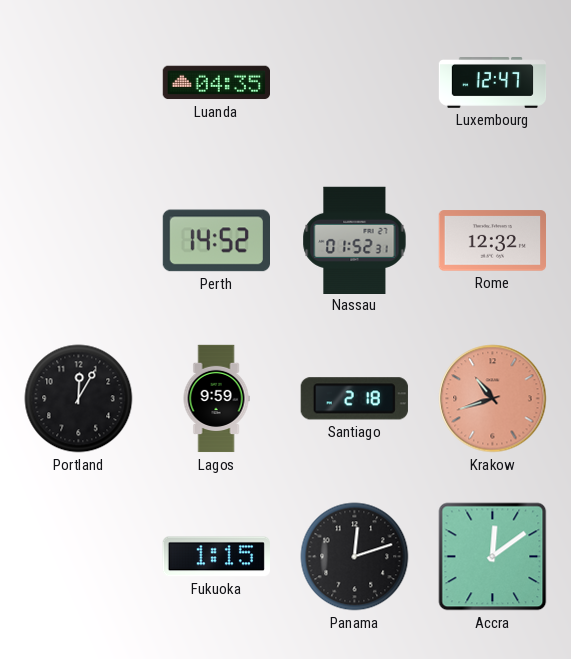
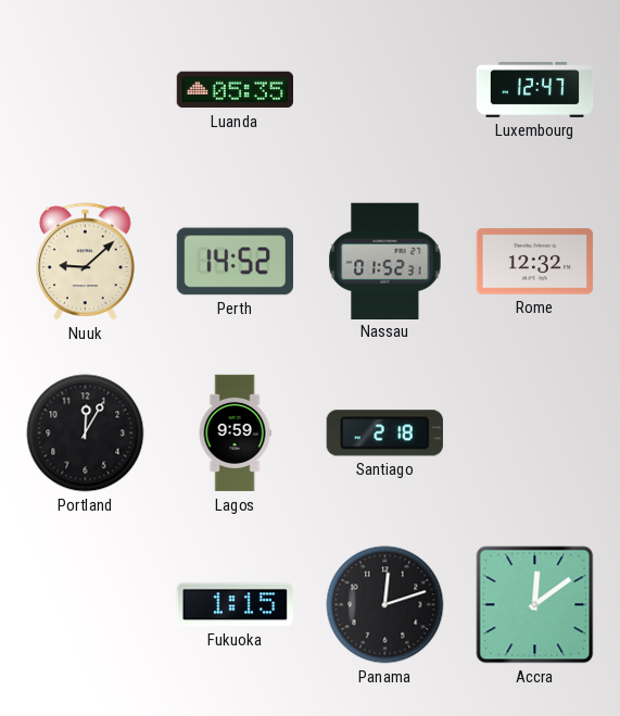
Luanda: 04:35 -> 05:35 (235, 90)
Nuuk: none -> 9:08 (86, 262)
Krakow: 10:42 -> none (493, 399)
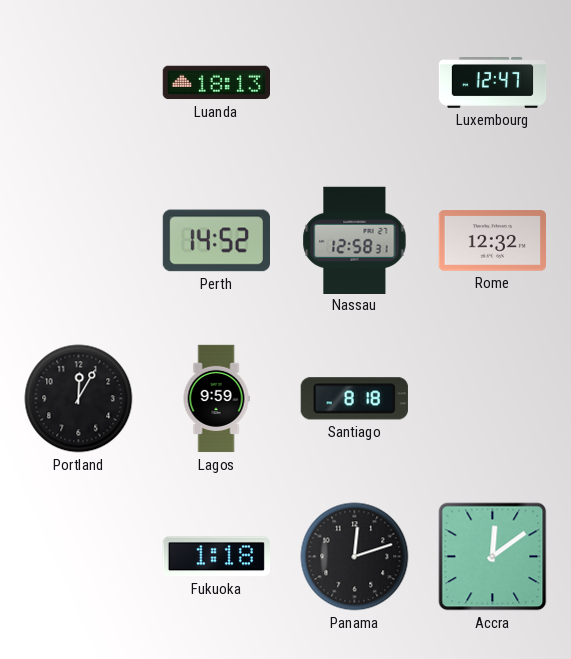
Luanda: 05:35 -> 18:13 (216, 83)
Nuuk: 9:08 -> none (86, 262)
Nassau: 01:52 -> 12:58 (355, 240)
Santiago: 2:18 -> 8:18 (354, 399)
Fukuoka: 1:15 -> 1:18 (216, 557)
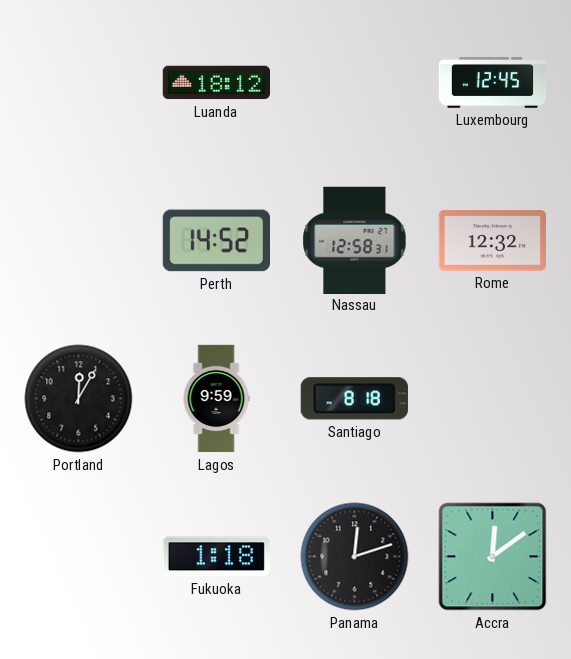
Luanda: 18:13 -> 18:12 (216, 83)
Luxembourg: 12:47 -> 12:45 (493, 83)
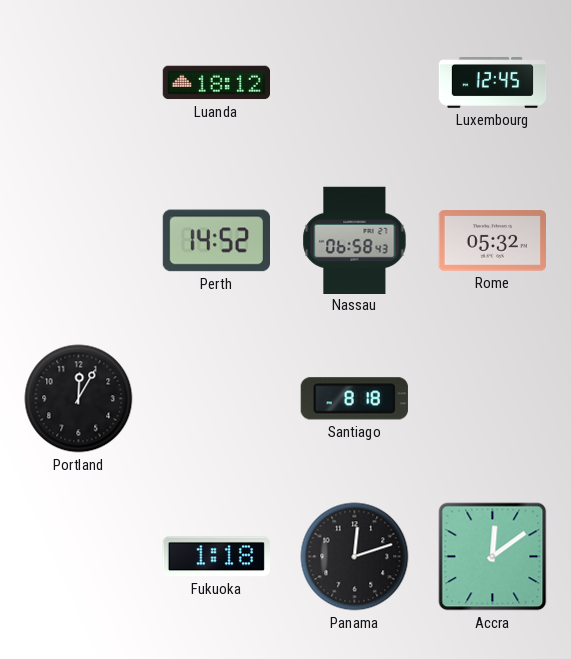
Nassau: 12:58 -> 06:58 (355, 240)
Rome: 12:32 -> 05:32 (492, 241)
Lagos: 9:59 -> none (216, 399)
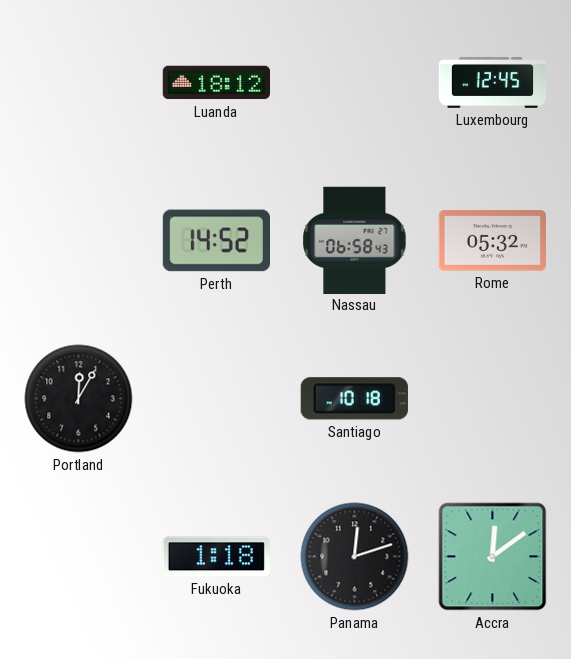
Santiago: 8:18 -> 10:18 (354, 399)
